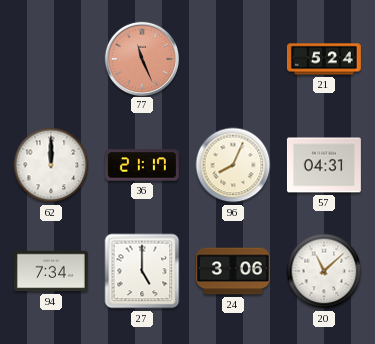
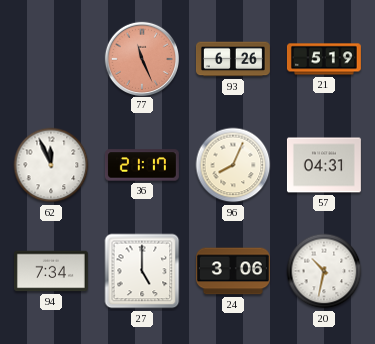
93: none -> 6:26 (233, 59)
21: 5:24 -> 5:19 (324, 59)
62: 12:00 -> 11:56 (51, 165)
20: 11:08 -> 10:32 (324, 271)
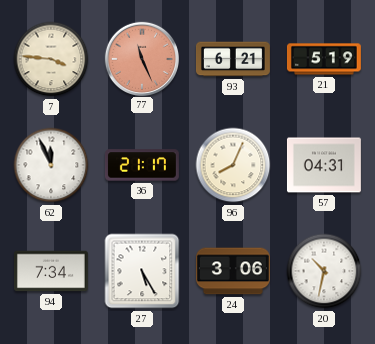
7: none -> 3:46 (51, 59)
93: 6:26 -> 6:21 (233, 59)
27: 5:00 -> 5:25 (142, 271)
